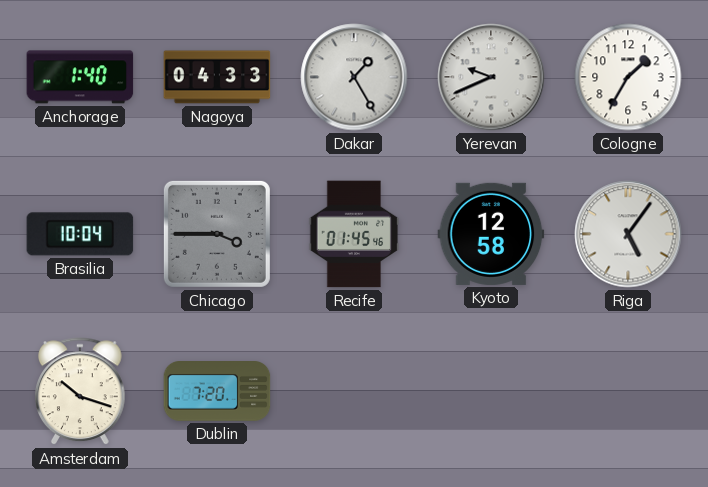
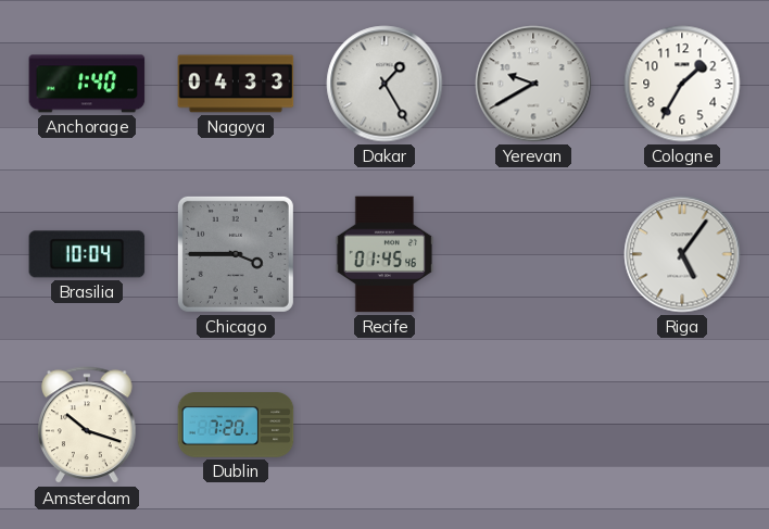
Yerevan: 9:41 -> 9:40 (533, 84)
Kyoto: 12:58 -> none (491, 234)
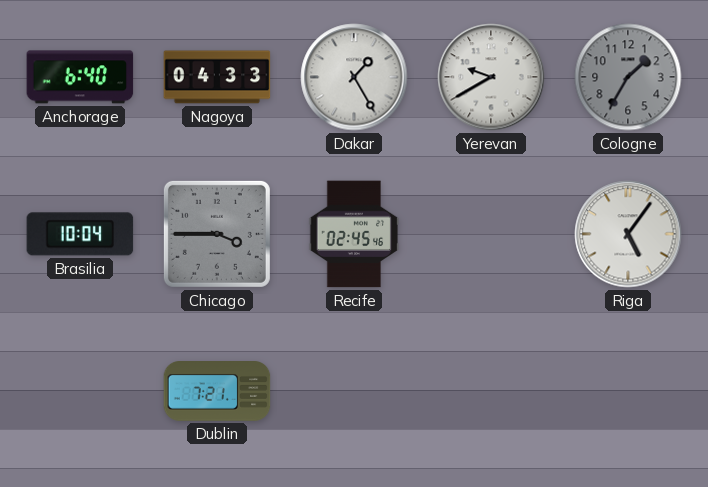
Anchorage: 1:40 -> 6:40 (80, 77)
Cologne dial: white -> grey (628, 77)
Recife: 01:45 -> 02:45 (354, 234)
Amsterdam: 10:18 -> none (88, 426)
Dublin: 7:20 -> 7:21 (217, 392)
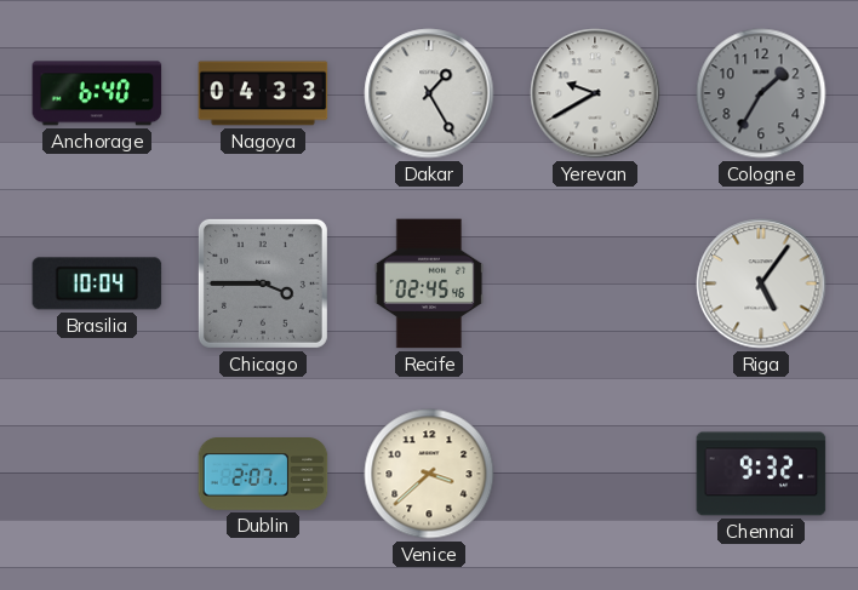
Dublin: 7:21 -> 2:07 (263, 475)
Venice: none -> 3:38 (429, 474)
Chennai: none -> 9:32 (761, 474)
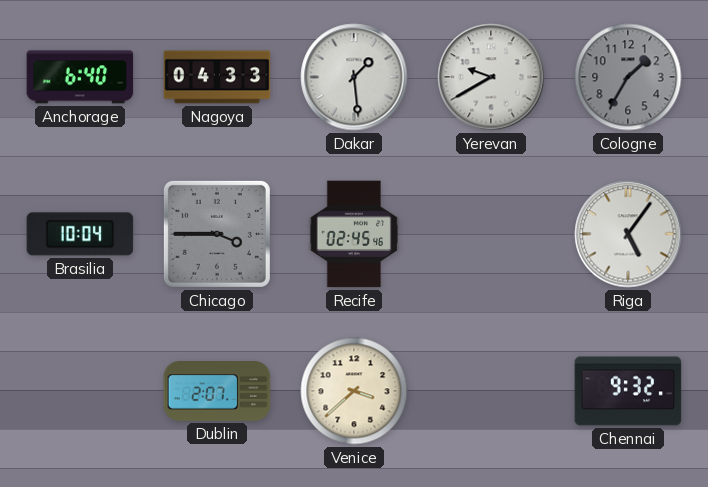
Dakar: 1:25 -> 1:29 (354, 77)
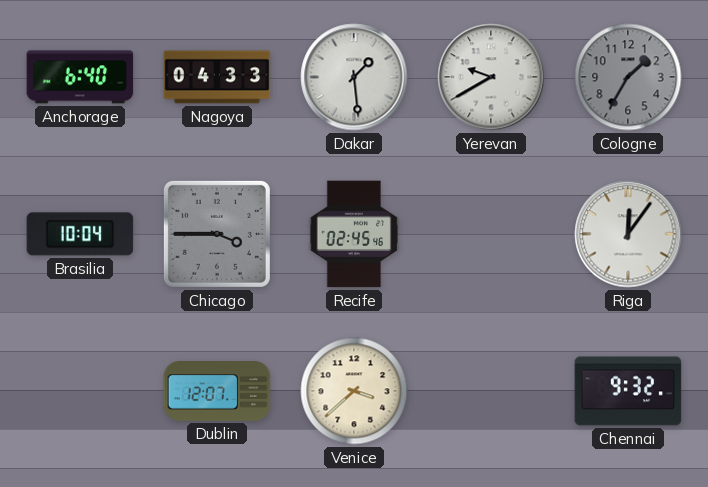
Riga: 5:06 -> 12:06 (628, 234)
Dublin: 2:07 -> 12:07 (217, 392)
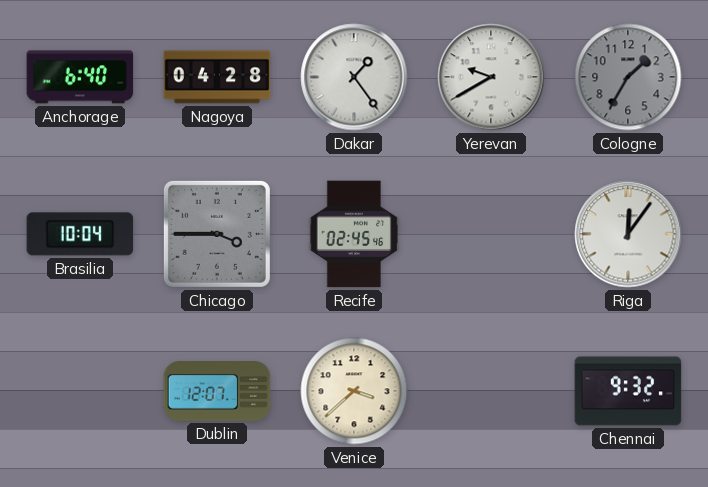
Nagoya: 04:33 -> 04:28 (217, 77)
Dakar: 1:29 -> 1:24 (354, 77)
